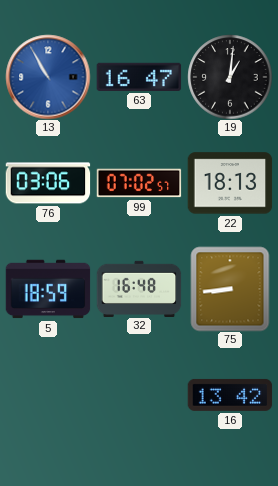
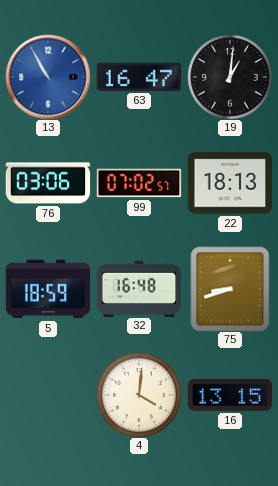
75: 8:44 -> 8:42 (230, 289)
4: none -> 4:01 (139, 395)
16: 13:42 -> 13:15 (230, 395)
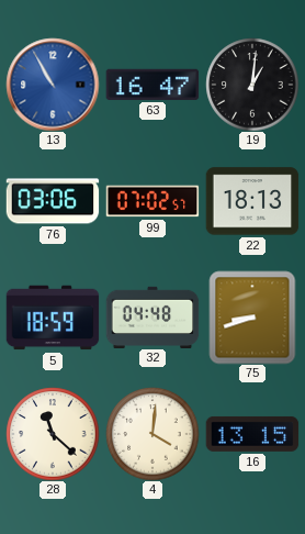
32: 16:48 -> 04:48 (152, 316)
28: none -> 11:22 (53, 434)
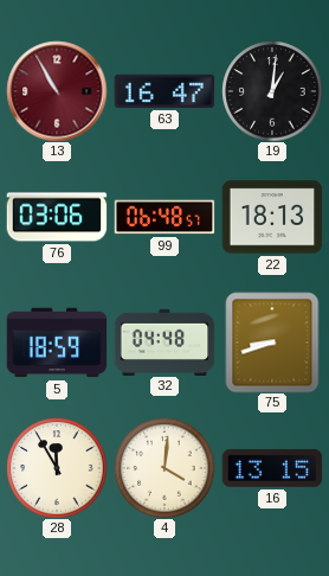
13 dial: blue -> burgundy (57, 91)
99: 07:02 -> 06:48 (164, 217)
28: 11:22 -> 11:55 (57, 468)
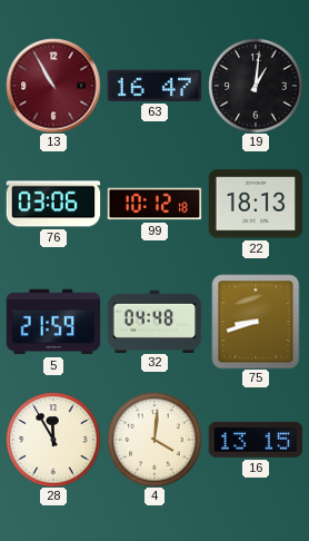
99: 06:48 -> 10:12 (154, 204)
5: 18:59 -> 21:59 (53, 322)
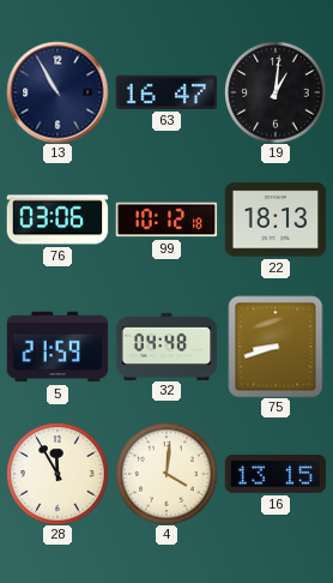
13 dial: burgundy -> navy (57, 92)
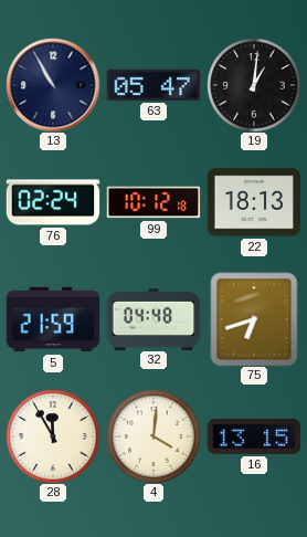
63: 16:47 -> 05:47 (153, 85)
76: 03:06 -> 02:24 (53, 202)
75: 8:42 -> 6:42 (254, 319)
